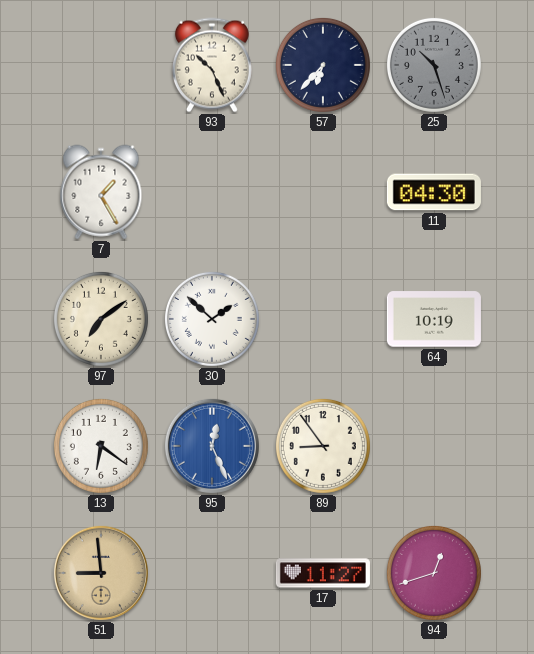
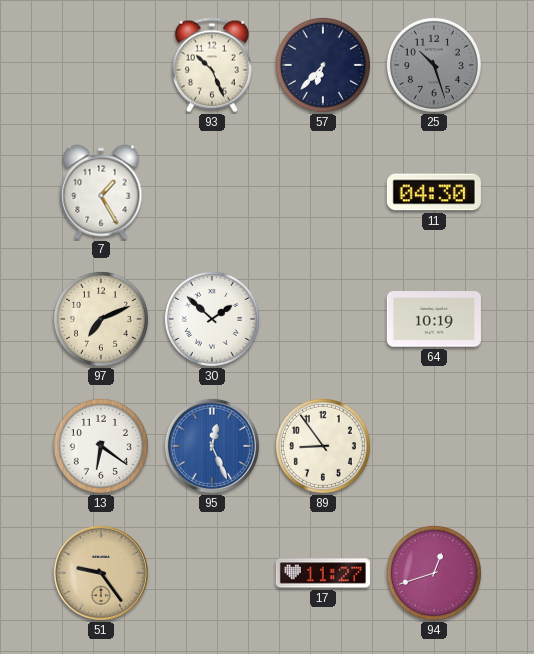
97: 7:09 -> 7:11 (101, 319)
51: 8:59 -> 9:24 (101, 573)
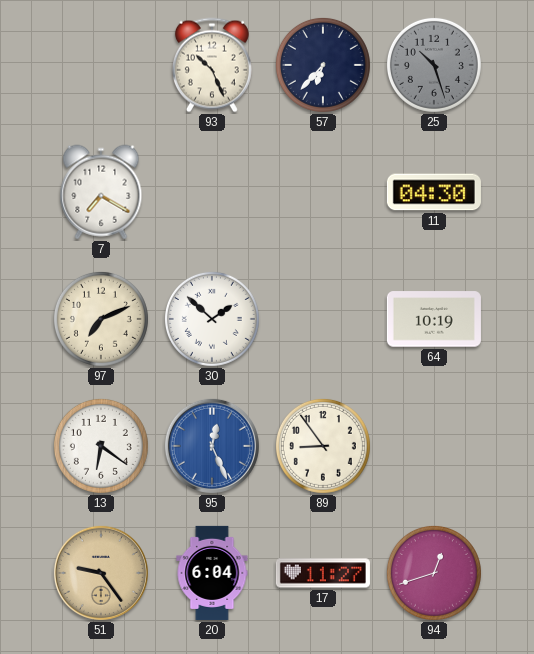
7: 1:25 -> 7:20 (101, 192)
20: none -> 6:04 (212, 573)
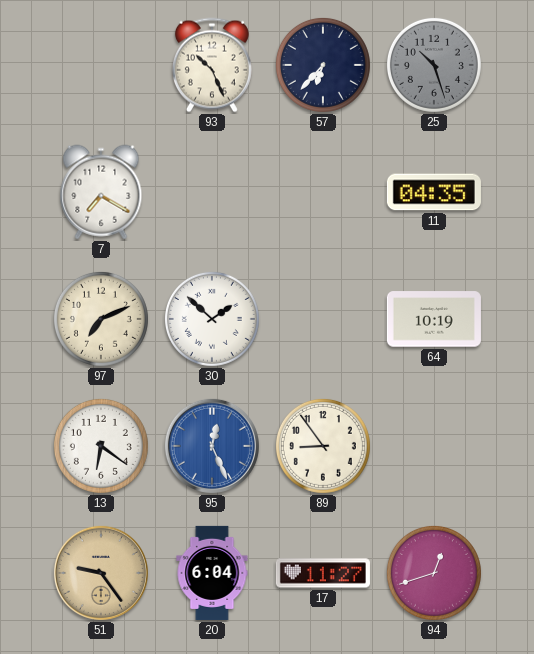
11: 04:30 -> 04:35 (434, 192)
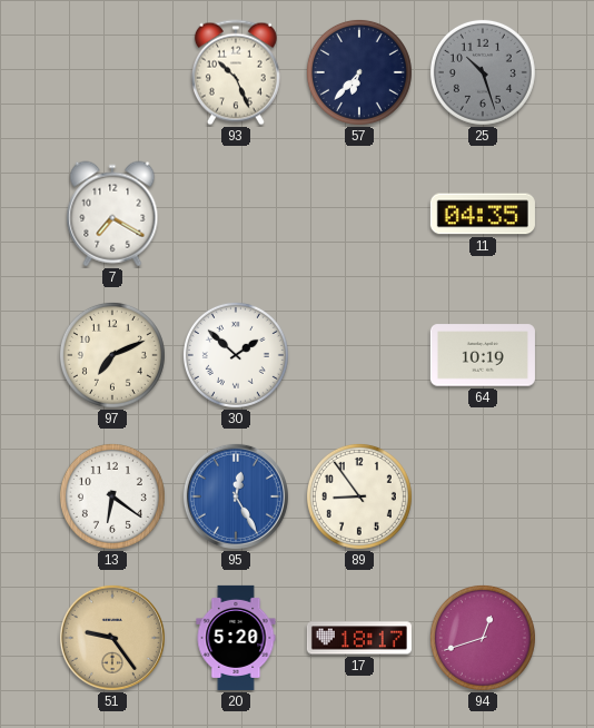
95: 12:26 -> 12:25 (236, 496)
20: 6:04 -> 5:20 (236, 638)
17: 11:27 -> 18:17 (359, 638)
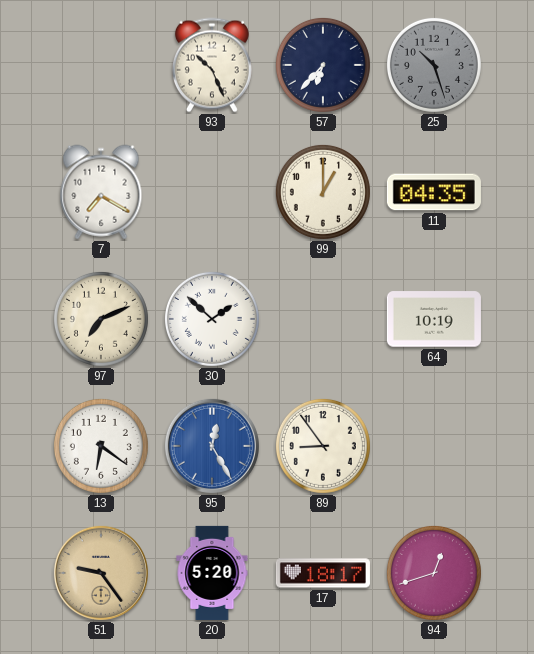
99: none -> 1:00 (323, 192)
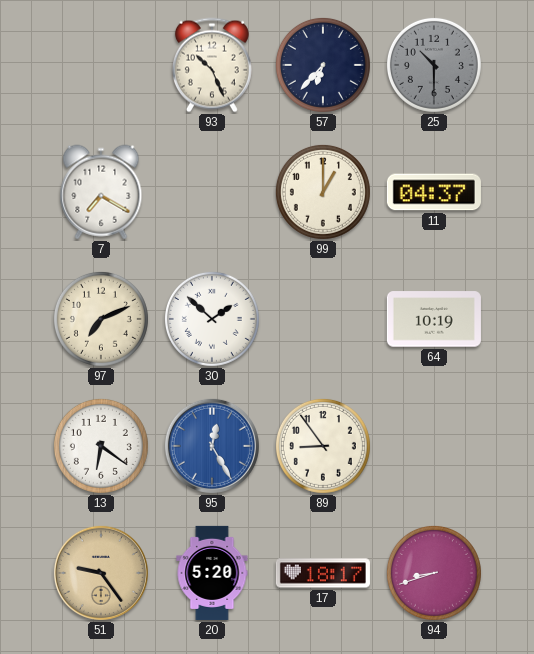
25: 10:27 -> 10:30 (434, 65)
11: 04:35 -> 04:37 (434, 192)
94: 12:42 -> 8:42 (434, 573)
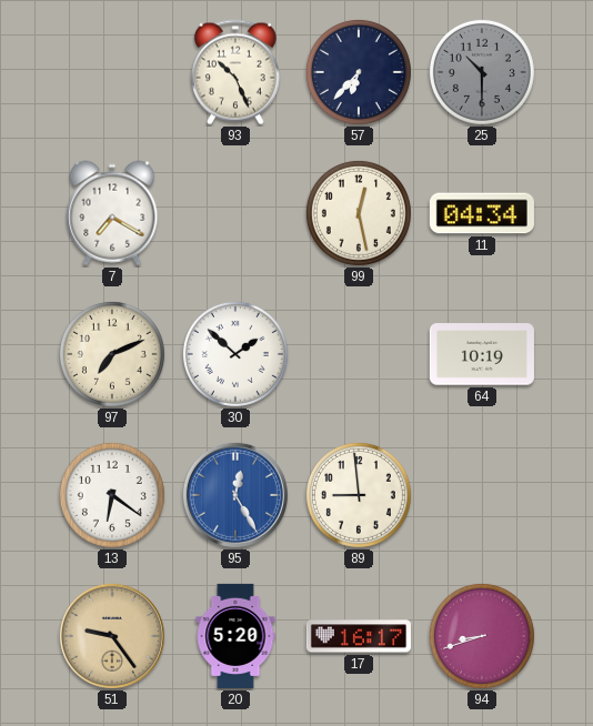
99: 1:00 -> 12:28 (359, 213)
11: 04:37 -> 04:34 (482, 213)
89: 8:54 -> 8:59 (359, 495)
17: 18:17 -> 16:17 (359, 636)
